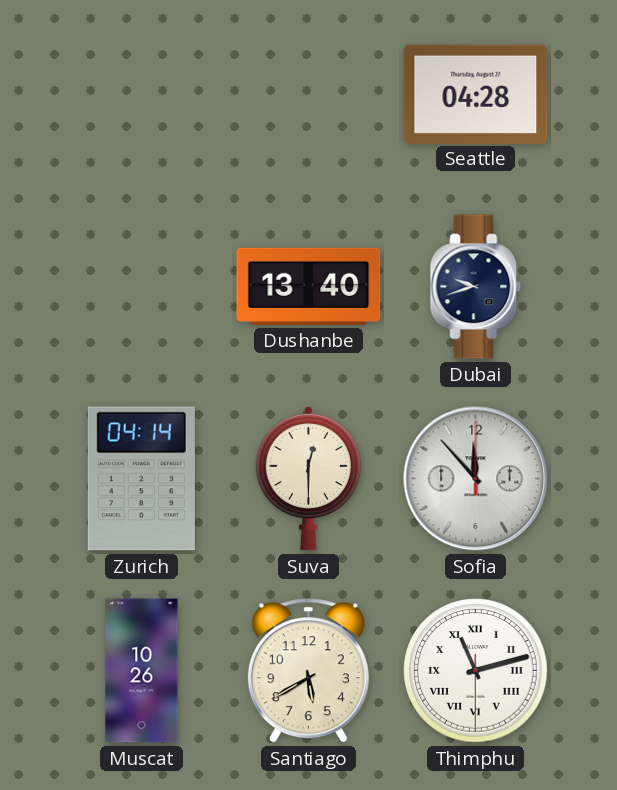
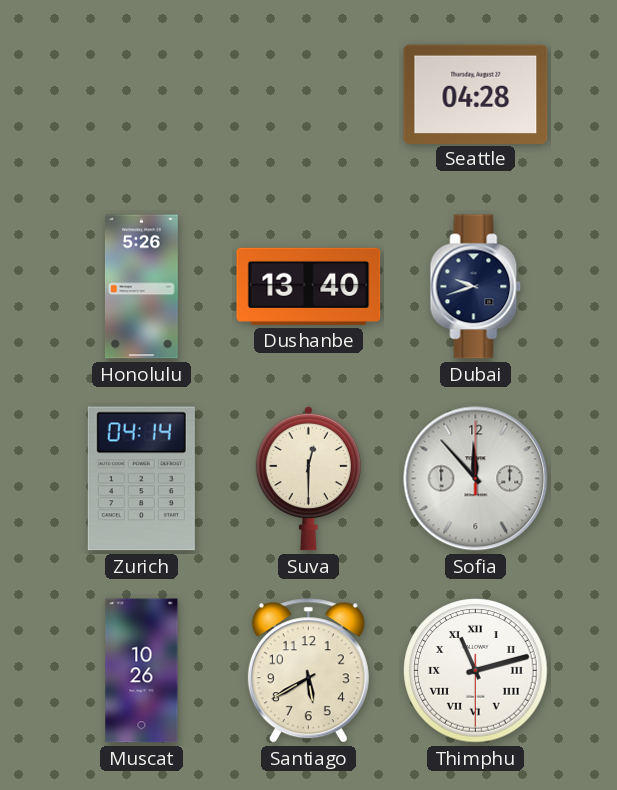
Honolulu: none -> 5:26 (142, 287)
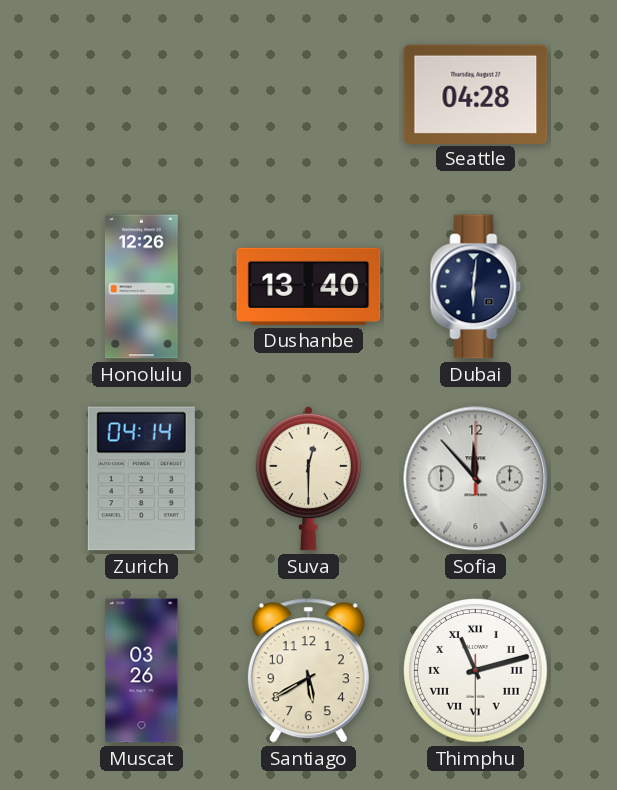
Honolulu: 5:26 -> 12:26 (142, 287)
Dubai: 9:42 -> 6:01 (476, 287)
Muscat: 10:26 -> 03:26 (142, 671)
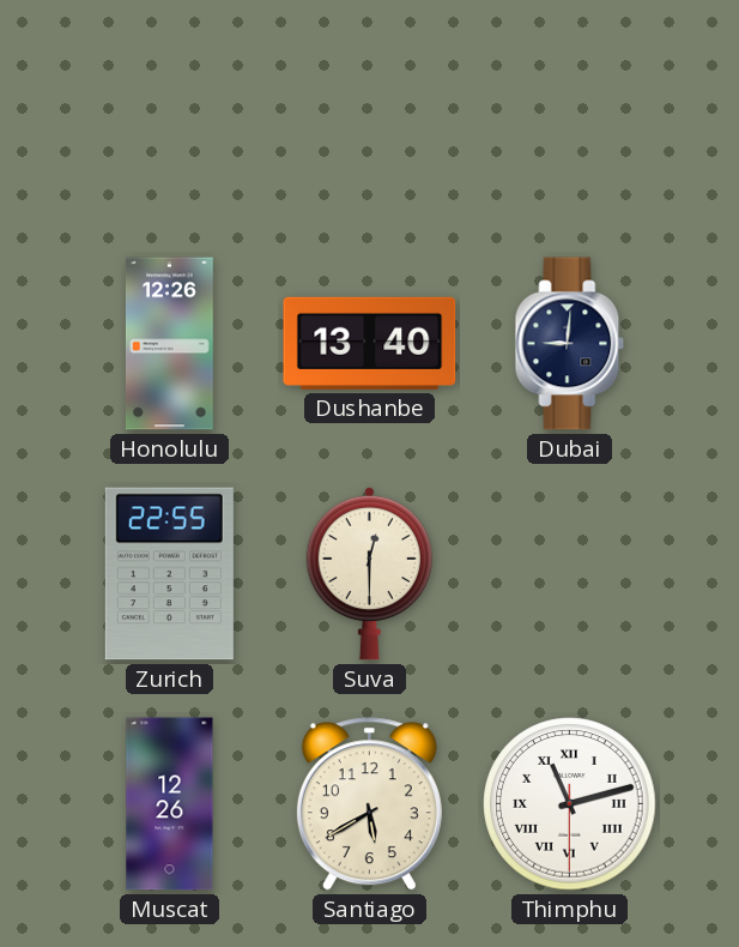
Seattle: 04:28 -> none (476, 94)
Dubai: 6:01 -> 9:01 (570, 344)
Zurich: 04:14 -> 22:55 (169, 574)
Sofia: 11:53 -> none (476, 479)
Muscat: 03:26 -> 12:26 (170, 804)
